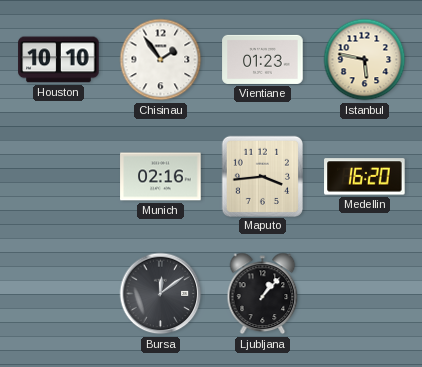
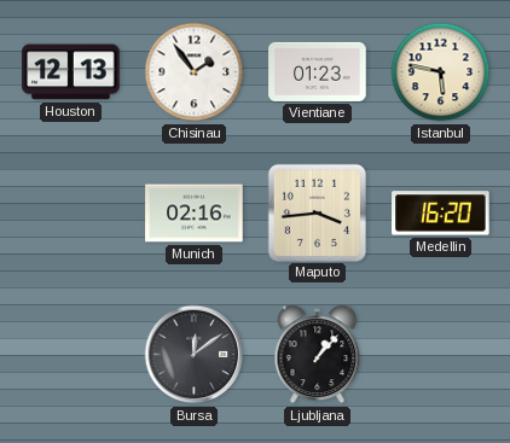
Houston: 10:10 -> 12:13 (71, 72)
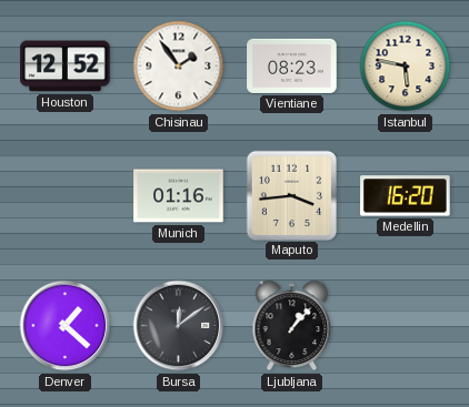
Houston: 12:13 -> 12:52 (66, 67)
Vientiane: 01:23 -> 08:23 (292, 65)
Munich: 02:16 -> 01:16 (179, 196)
Denver: none -> 1:22 (66, 326)
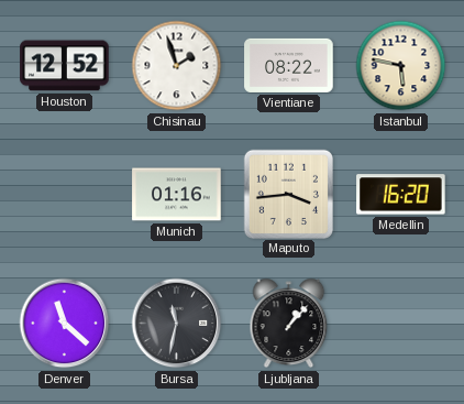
Chisinau: 1:54 -> 1:57 (177, 66)
Vientiane: 08:23 -> 08:22 (289, 65)
Denver: 1:22 -> 11:22 (65, 324)
Bursa: 12:09 -> 11:32 (177, 324)
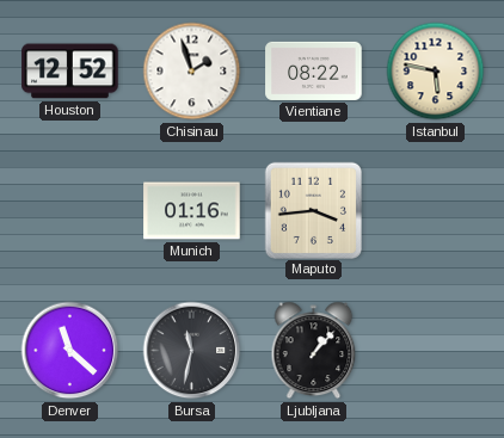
Medellin: 16:20 -> none (401, 195)
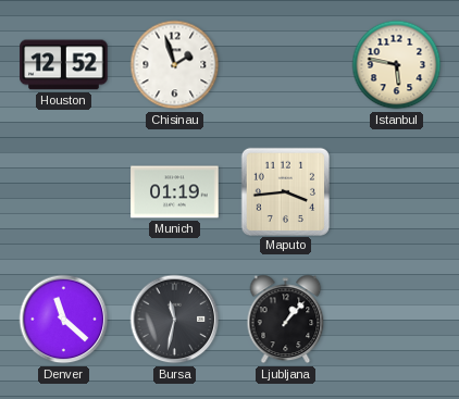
Vientiane: 08:22 -> none (314, 70)
Munich: 01:16 -> 01:19 (175, 192)
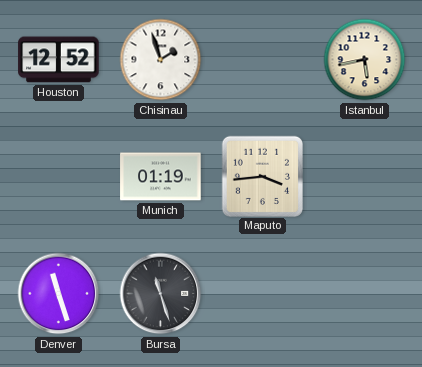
Istanbul: 5:47 -> 5:43 (365, 60)
Denver: 11:22 -> 11:27 (59, 294)
Bursa: 11:32 -> 11:27 (161, 294)
Ljubljana: 1:07 -> none (286, 320)
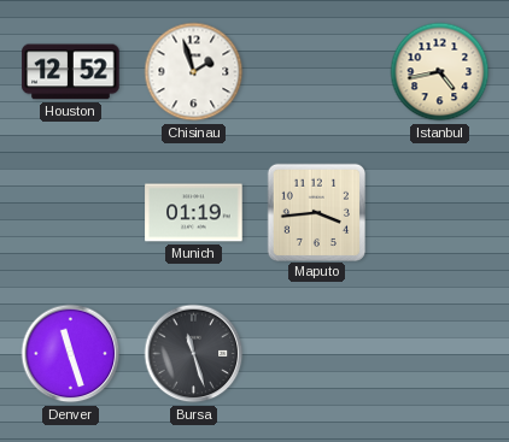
Istanbul: 5:43 -> 4:43 (440, 72)
